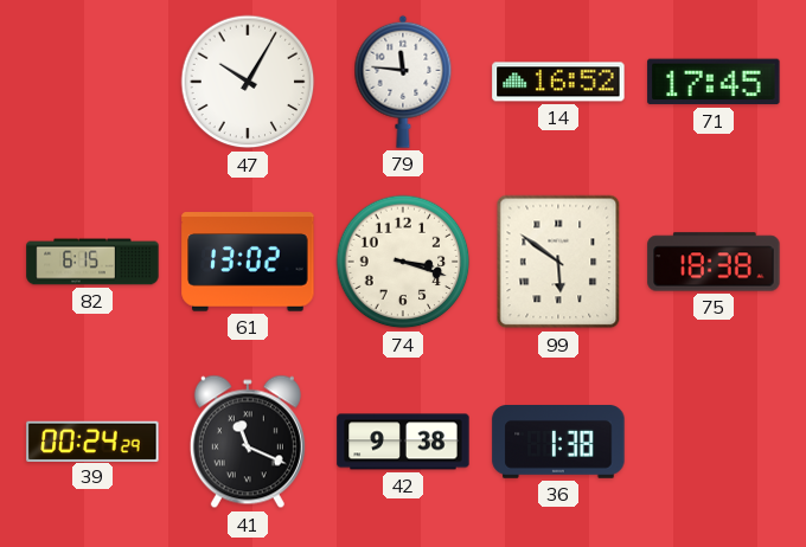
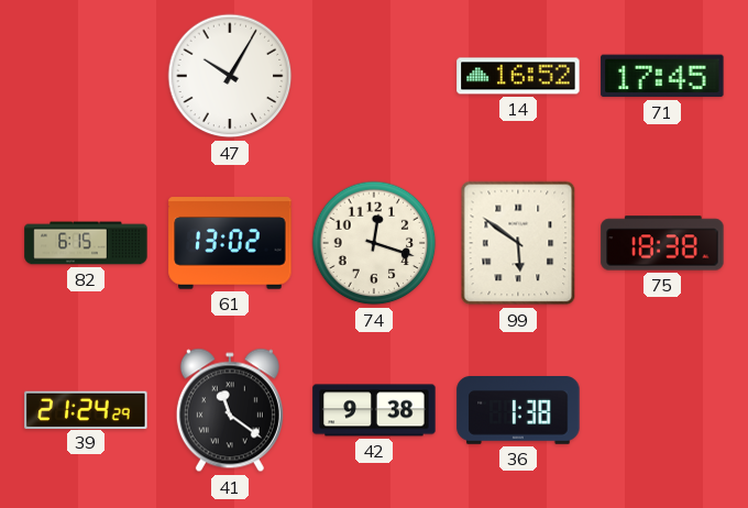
79: 11:46 -> none (403, 82)
74: 3:18 -> 12:18 (374, 243)
39: 00:24 -> 21:24 (86, 409)
41: 11:19 -> 11:21 (230, 410)
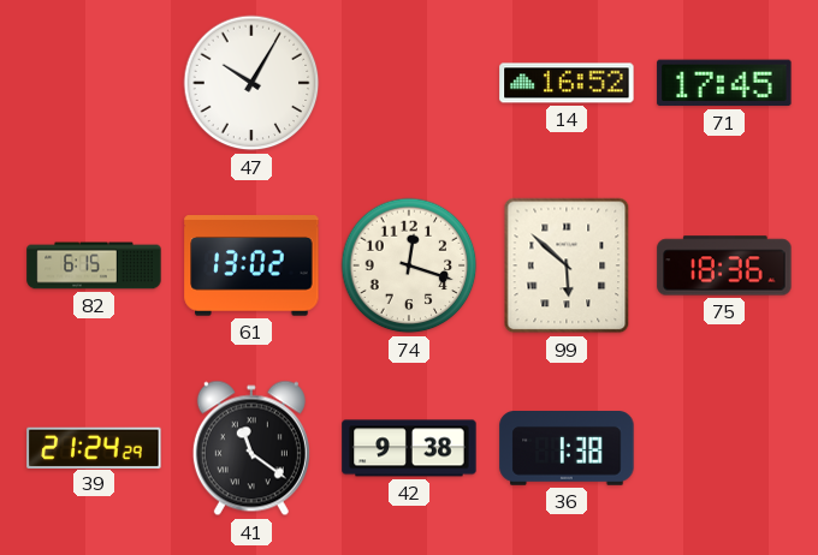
99: 5:51 -> 5:52 (567, 265)
75: 18:38 -> 18:36 (724, 265)
